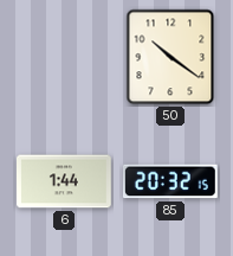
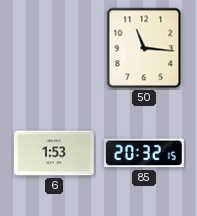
50: 10:21 -> 11:16 (144, 48)
6: 1:44 -> 1:53 (55, 153)
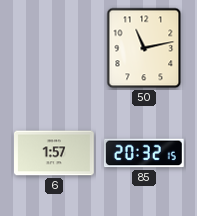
50: 11:16 -> 11:13 (144, 48)
6: 1:53 -> 1:57 (55, 153)
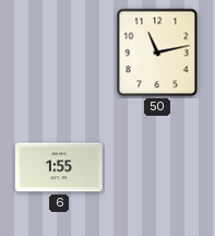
6: 1:57 -> 1:55 (60, 167)
85: 20:32 -> none (144, 153)
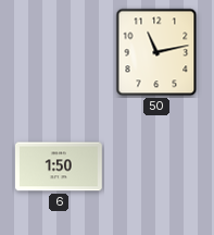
6: 1:55 -> 1:50 (60, 166)
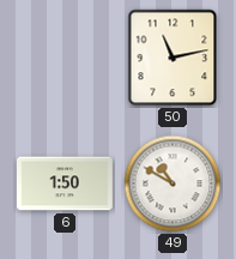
49: none -> 10:50 (173, 183)
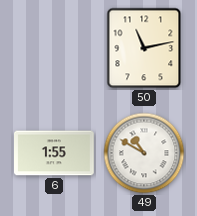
6: 1:50 -> 1:55 (55, 153)
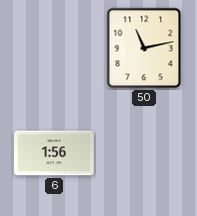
6: 1:55 -> 1:56 (55, 153)
49: 10:50 -> none (144, 153)
